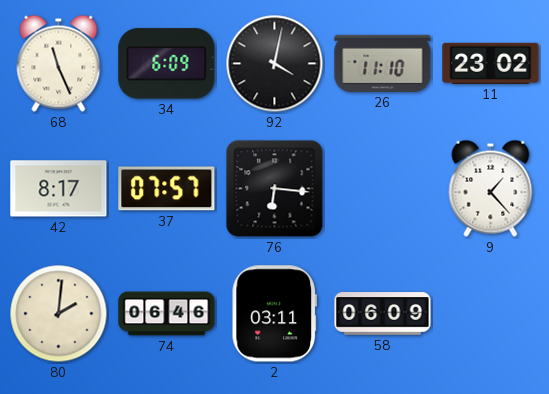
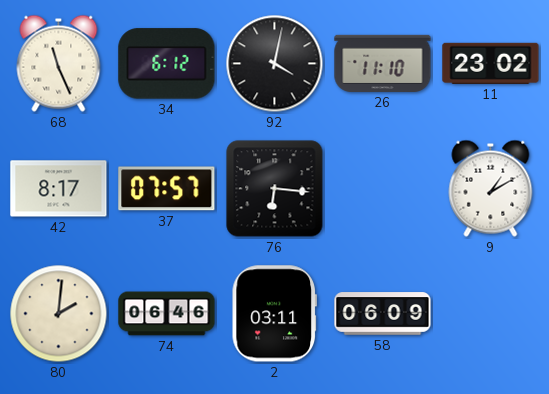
34: 6:09 -> 6:12 (167, 64)
9: 1:23 -> 1:10 (491, 188)
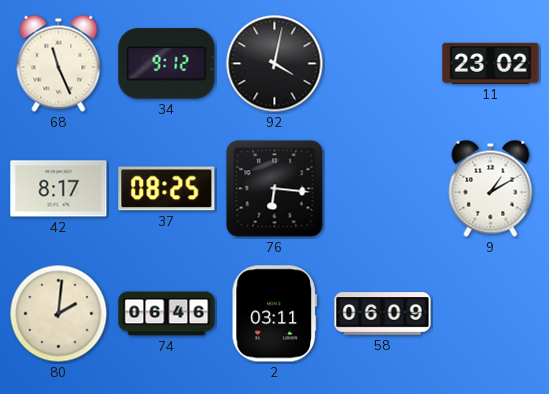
34: 6:12 -> 9:12 (167, 64)
26: 11:10 -> none (383, 63)
37: 07:57 -> 08:25 (167, 189)
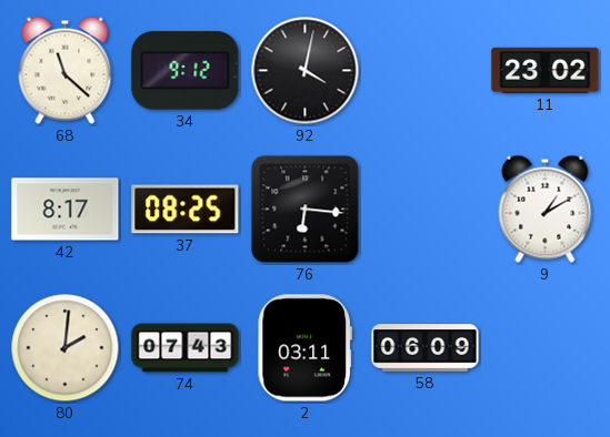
68: 11:26 -> 11:22 (66, 70)
74: 06:46 -> 07:43 (186, 348)
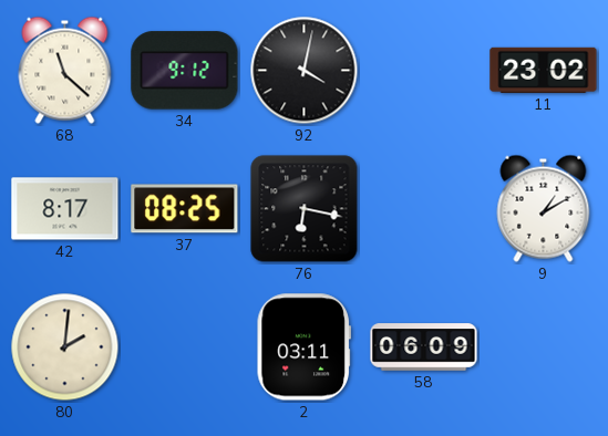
76: 6:16 -> 6:17 (305, 209)
74: 07:43 -> none (186, 348)
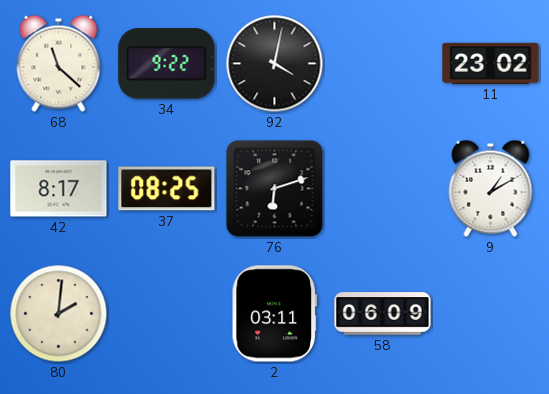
34: 9:12 -> 9:22 (167, 64)
76: 6:17 -> 6:12 (275, 189)
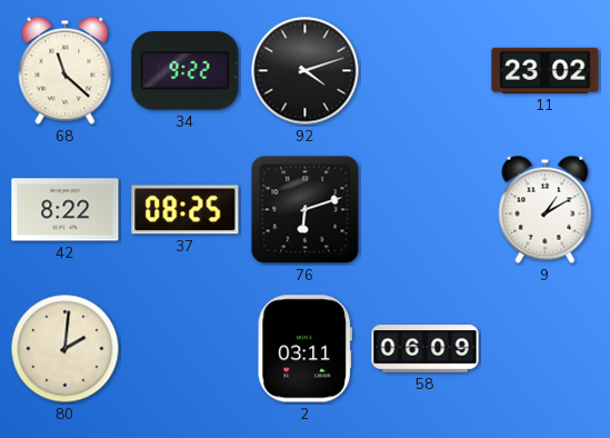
92: 4:02 -> 4:12 (306, 71)
42: 8:17 -> 8:22 (66, 210)
